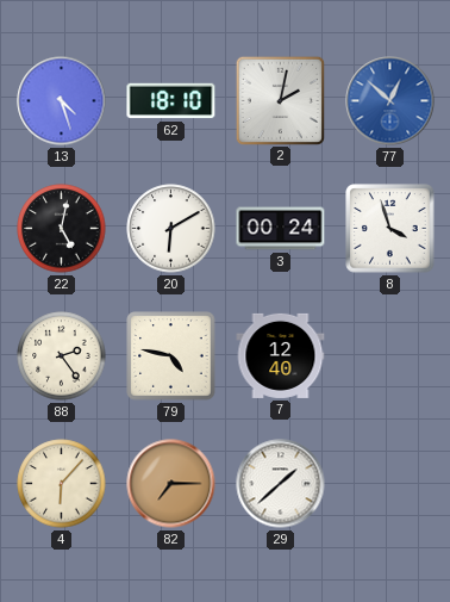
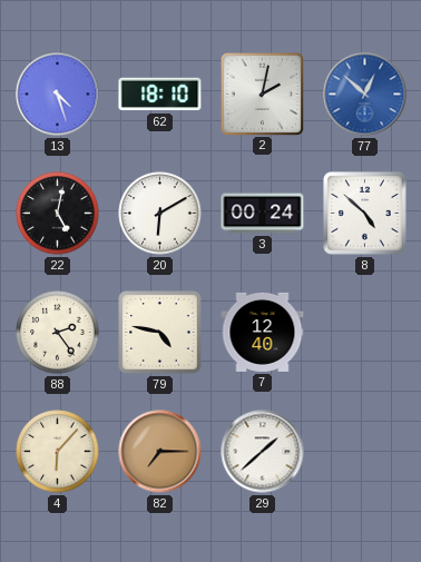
8: 3:57 -> 4:52 (365, 214)
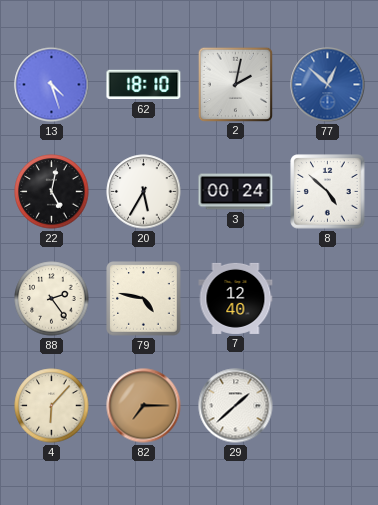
20: 6:10 -> 5:35 (144, 192)
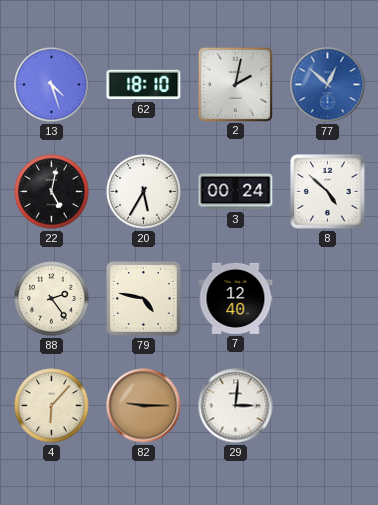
82: 7:15 -> 9:15 (144, 406)
29: 1:38 -> 3:01 (236, 406)
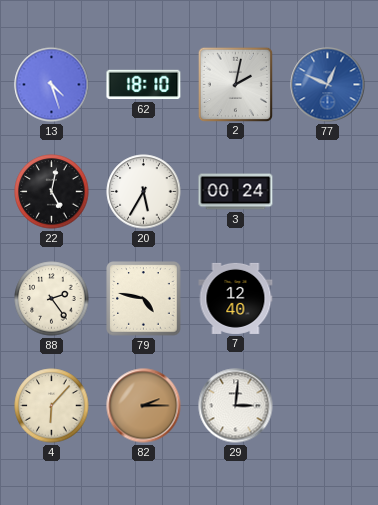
77: 12:52 -> 12:49 (328, 85)
8: 4:52 -> none (328, 192)
82: 9:15 -> 2:15 (144, 406)
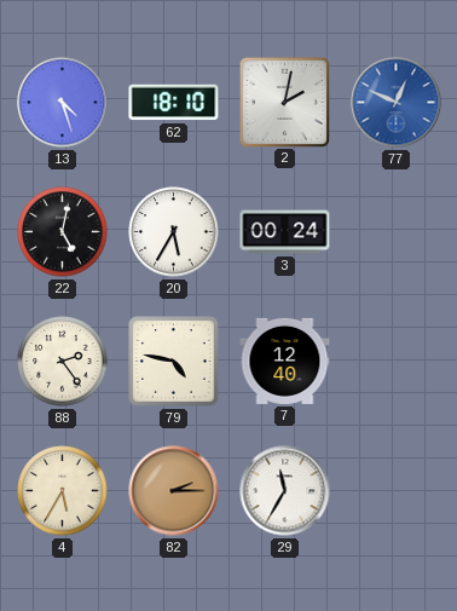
4: 6:07 -> 5:35 (63, 491)
29: 3:01 -> 11:35 (285, 491)
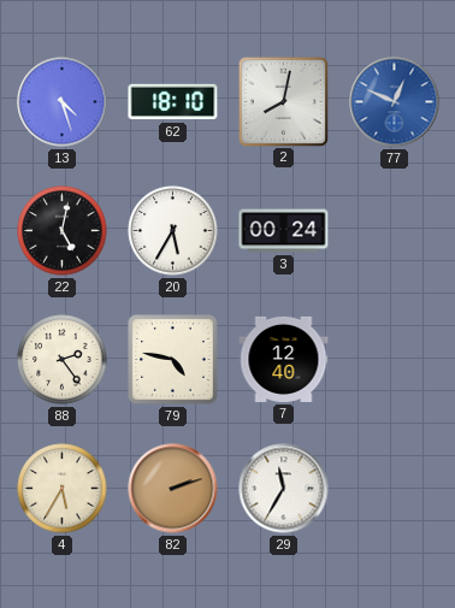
2: 2:02 -> 8:02 (283, 101)
82: 2:15 -> 2:12 (173, 489)
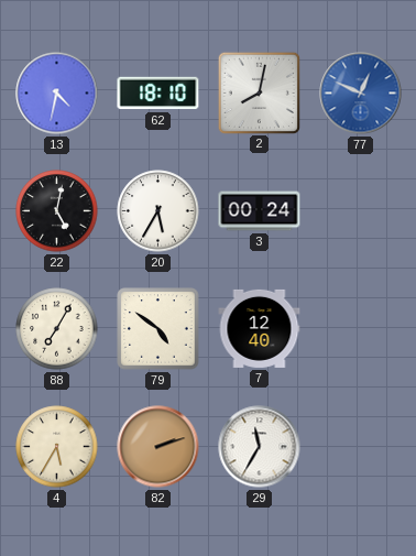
13: 4:27 -> 4:32 (57, 94)
88: 2:24 -> 7:05 (57, 329)
79: 4:47 -> 4:51 (158, 329)
